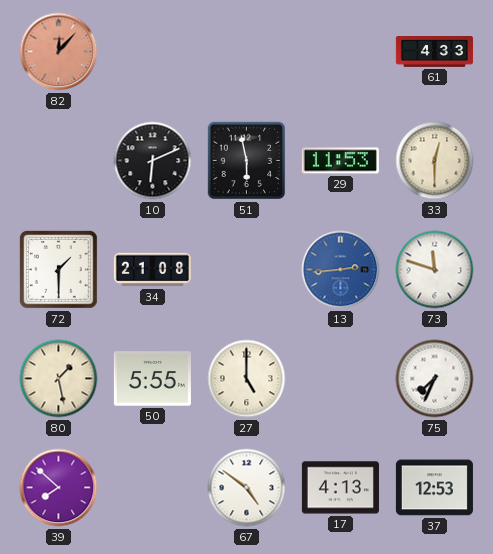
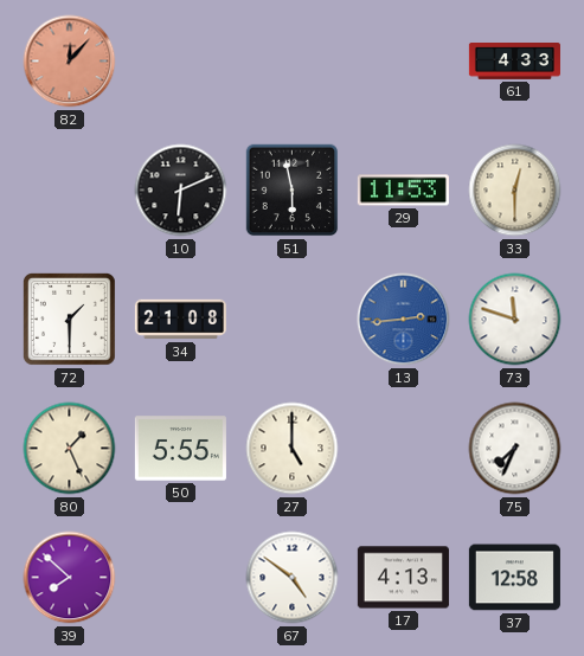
80: 1:28 -> 1:26 (70, 449)
37: 12:53 -> 12:58 (514, 578)
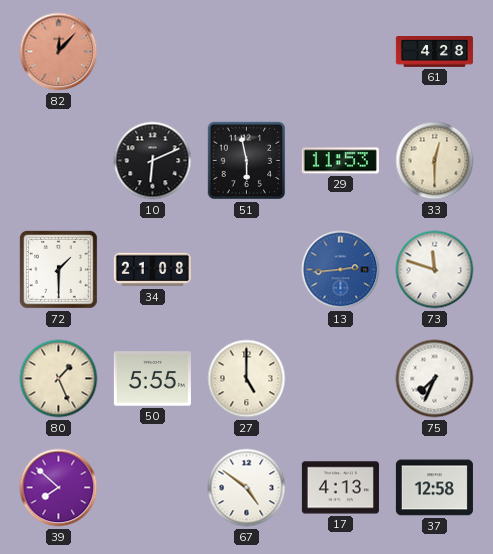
61: 4:33 -> 4:28 (434, 52)
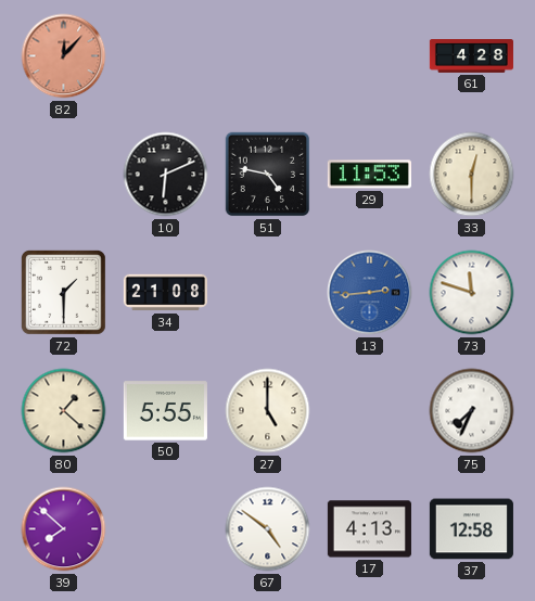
51: 5:58 -> 4:47 (268, 175)
80: 1:26 -> 1:22 (64, 411)
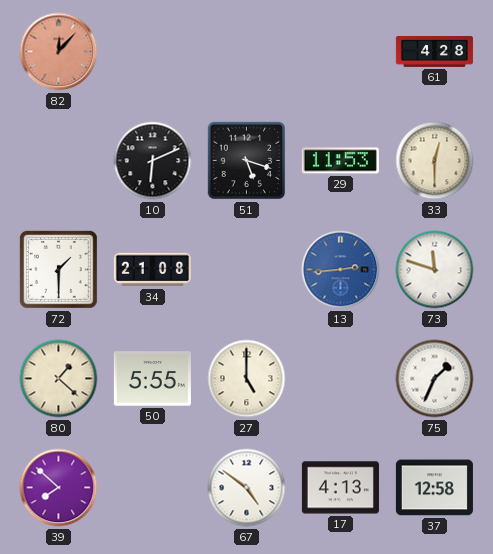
51: 4:47 -> 5:18 (247, 161)
75: 7:34 -> 1:34 (435, 379)
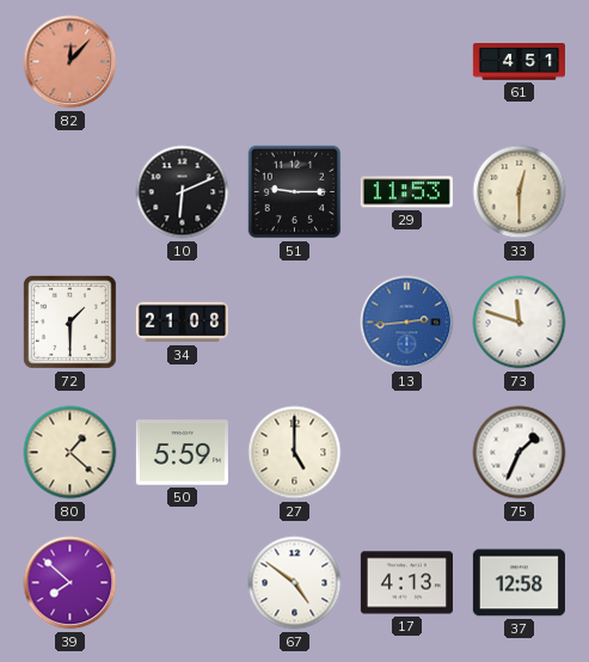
61: 4:28 -> 4:51 (519, 62)
51: 5:18 -> 9:15 (295, 192)
50: 5:55 -> 5:59 (182, 453)
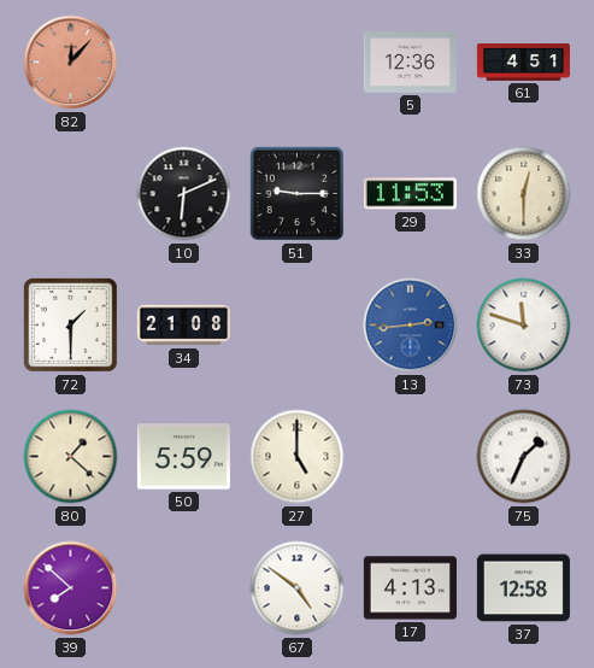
5: none -> 12:36 (410, 63)
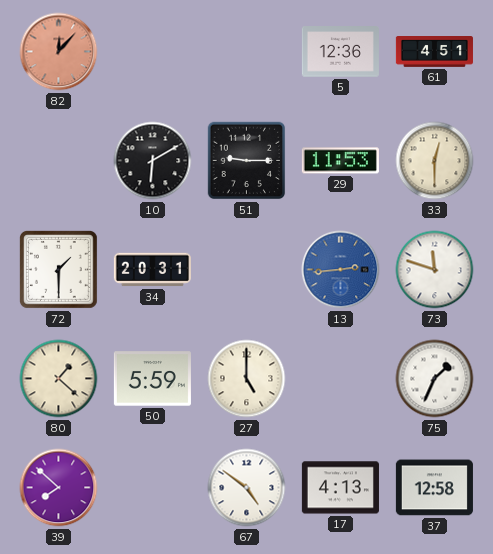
10: 6:11 -> 6:10 (153, 161)
34: 21:08 -> 20:31 (152, 270)
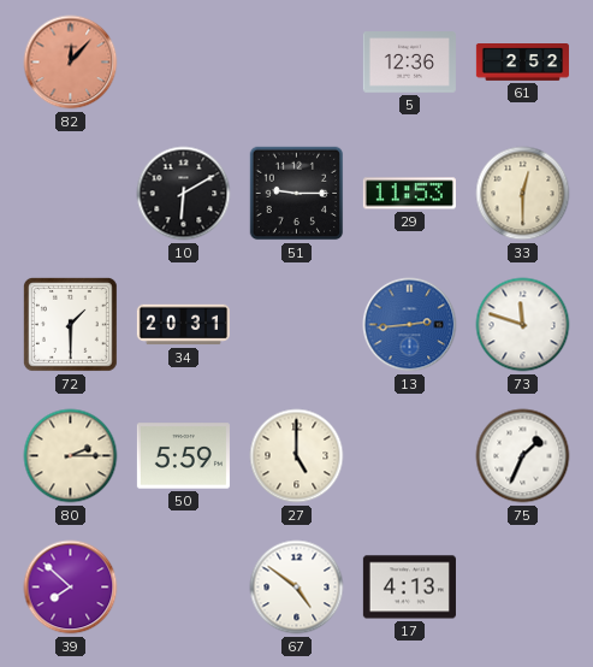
61: 4:51 -> 2:52 (522, 63)
80: 1:22 -> 2:15 (71, 456)
37: 12:58 -> none (434, 488)
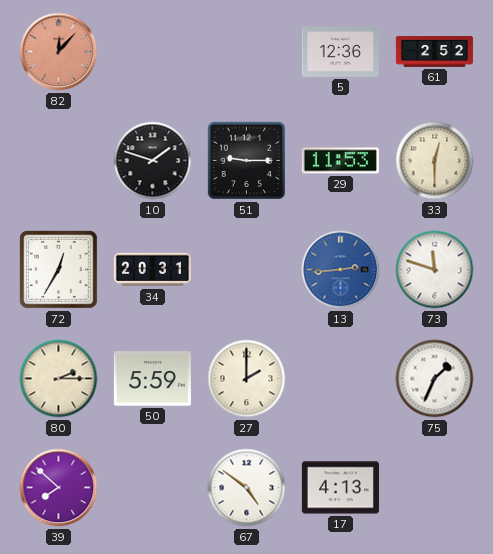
10: 6:10 -> 1:48 (153, 161)
72: 1:30 -> 12:35 (59, 270)
27: 5:00 -> 2:00 (247, 379)
